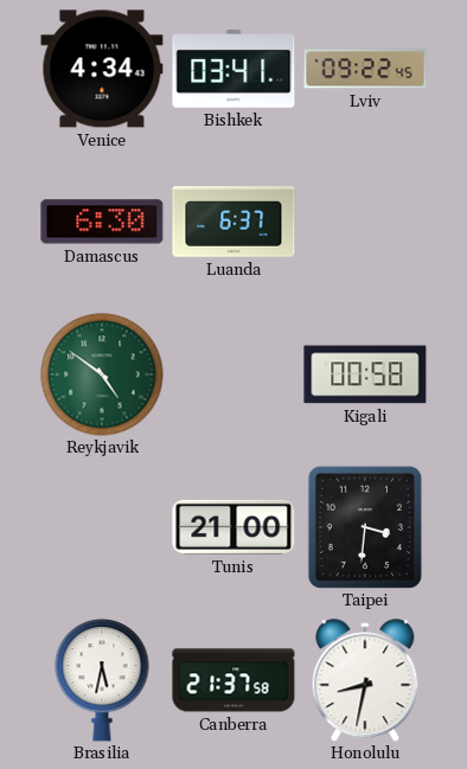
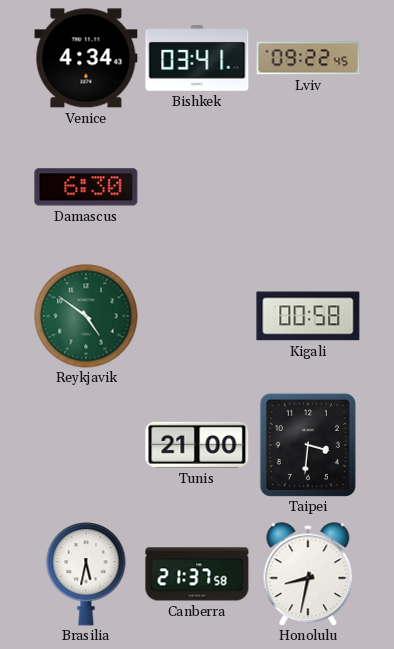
Luanda: 6:37 -> none (233, 222)
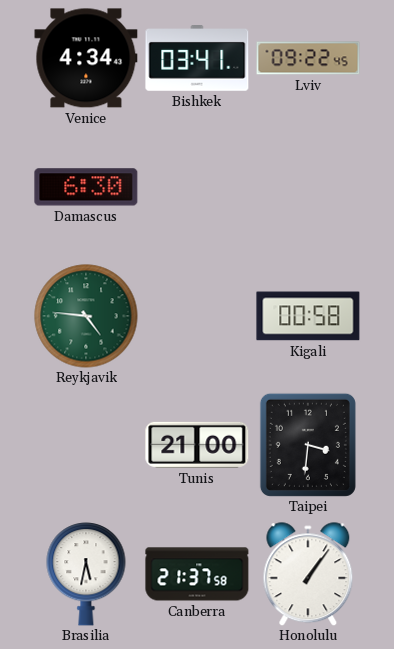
Reykjavik: 4:51 -> 4:46 (86, 316)
Honolulu: 8:32 -> 1:06 (308, 574)
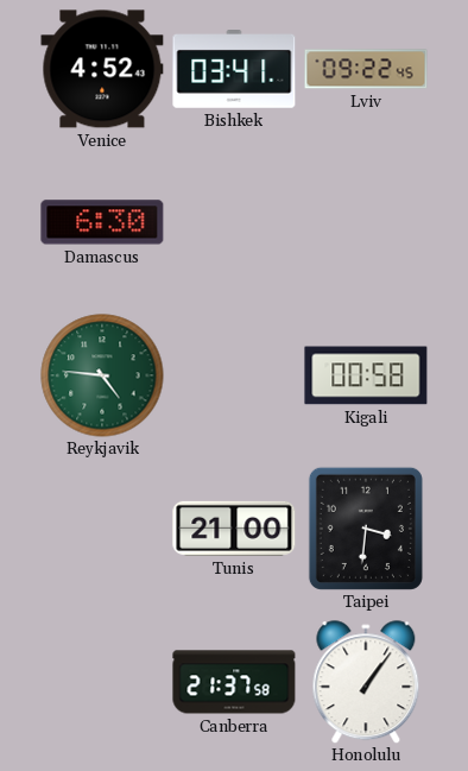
Venice: 4:34 -> 4:52 (102, 69)
Brasilia: 5:32 -> none (86, 574)
